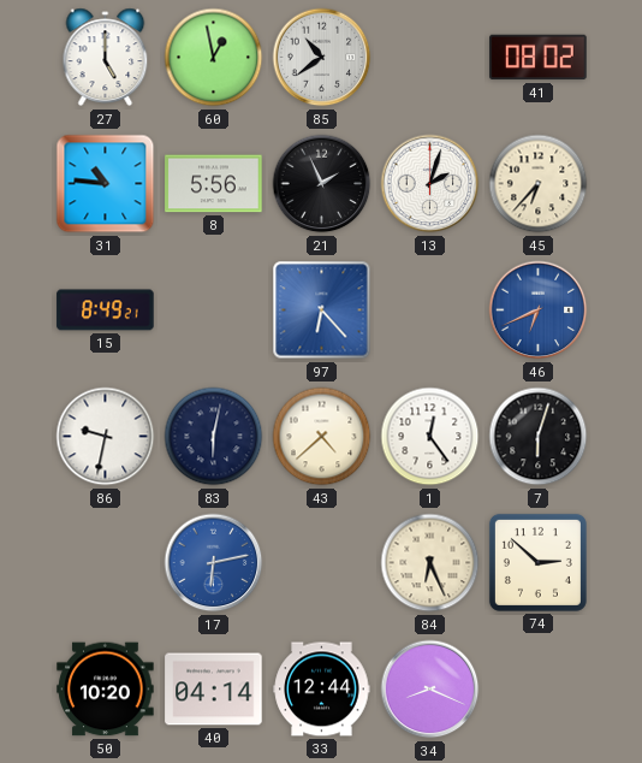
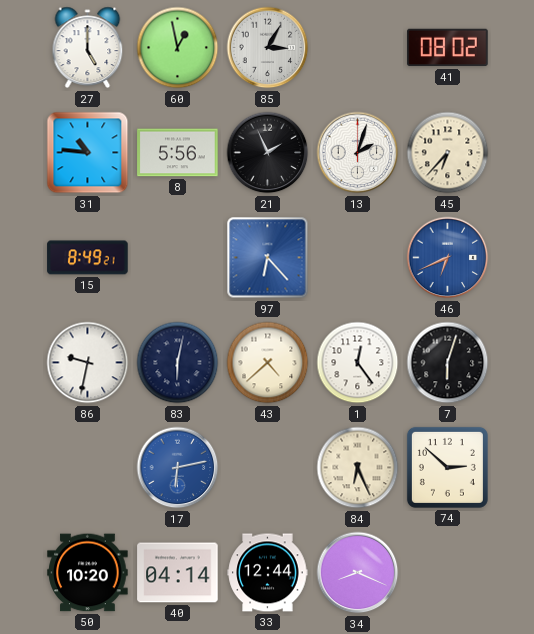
85: 10:39 -> 3:05 (268, 48)
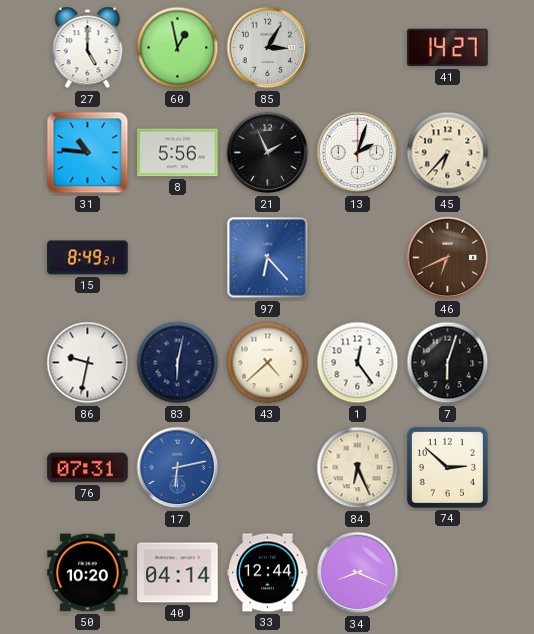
41: 08:02 -> 14:27 (448, 48)
46 dial: blue -> brown (448, 258)
76: none -> 07:31 (88, 468)
